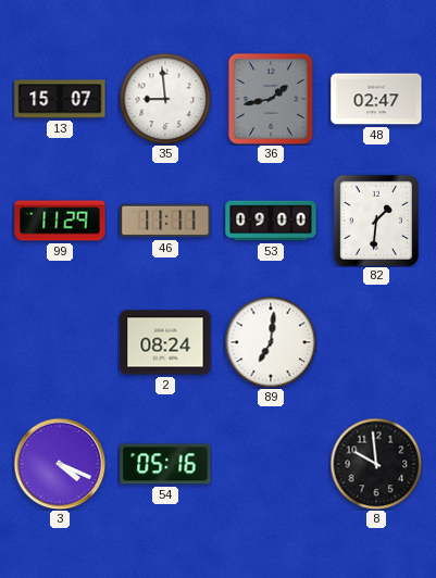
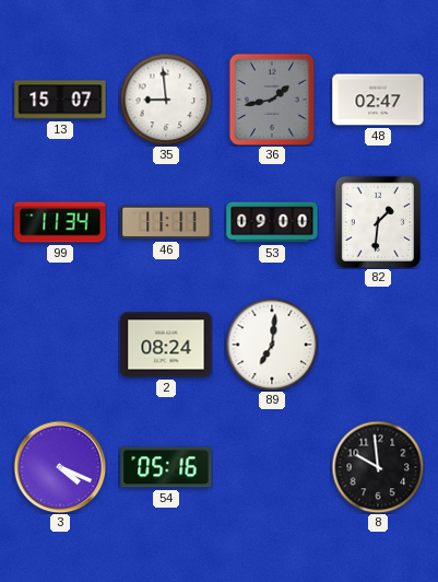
99: 11:29 -> 11:34 (60, 222)
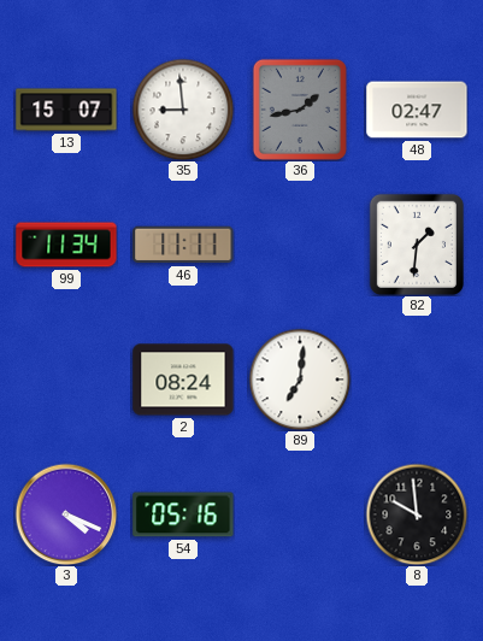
53: 09:00 -> none (272, 222)
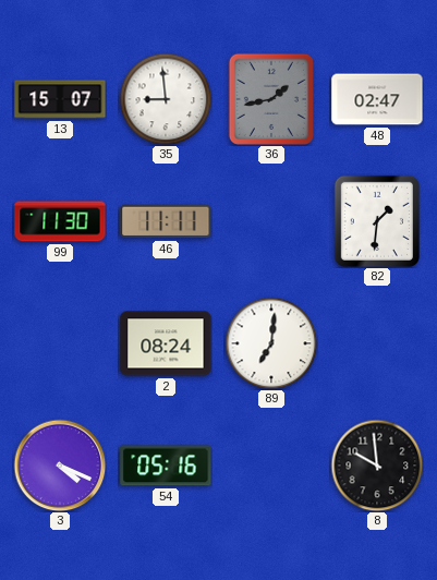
99: 11:34 -> 11:30 (60, 221)
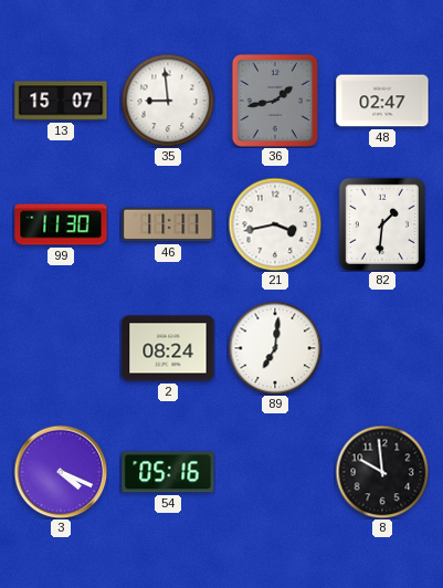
21: none -> 3:43 (275, 224)
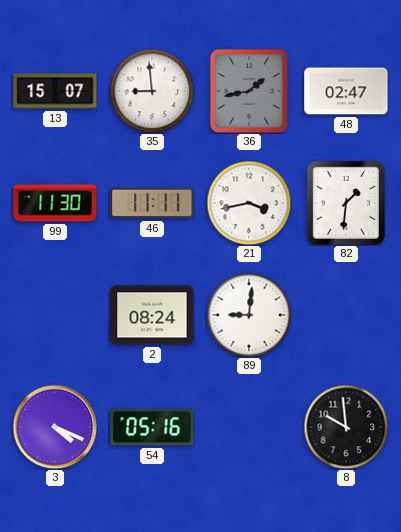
89: 7:01 -> 9:01 (249, 315)
